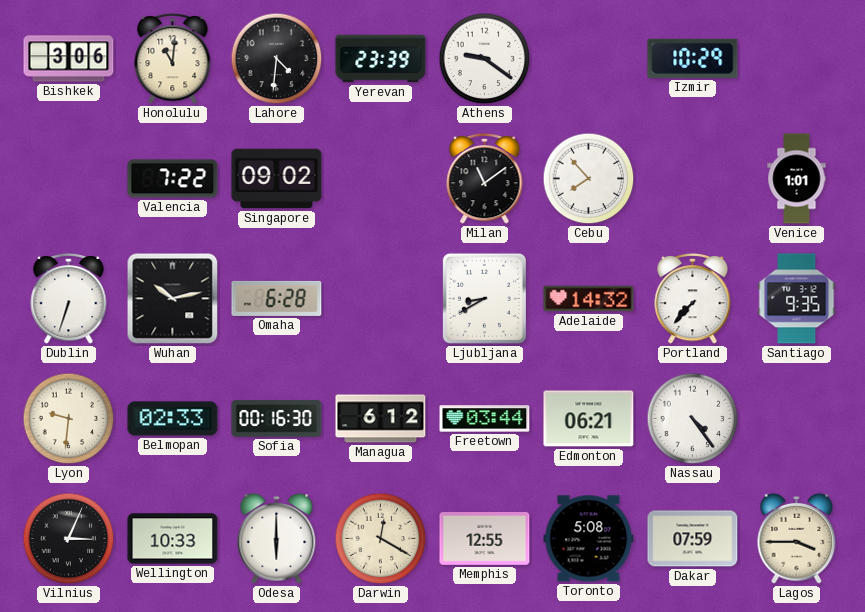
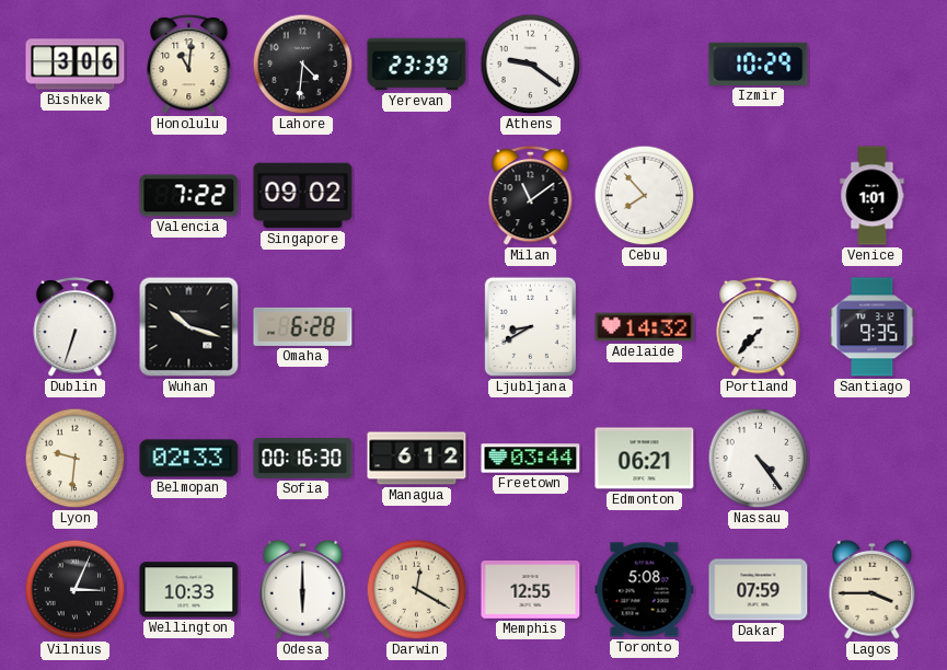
Wuhan: 10:13 -> 10:18 (189, 327)
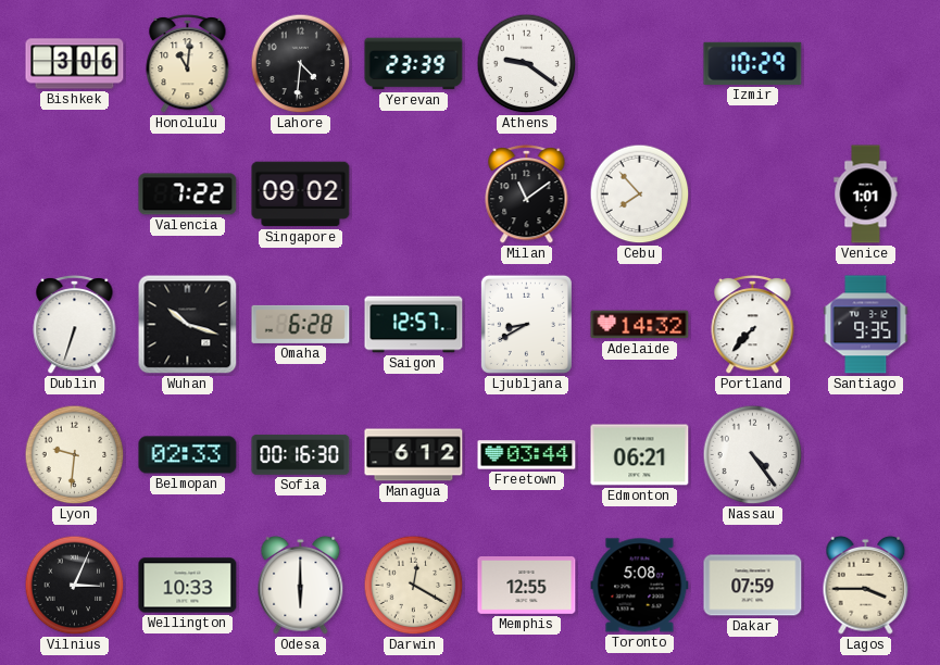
Saigon: none -> 12:57 (414, 325)
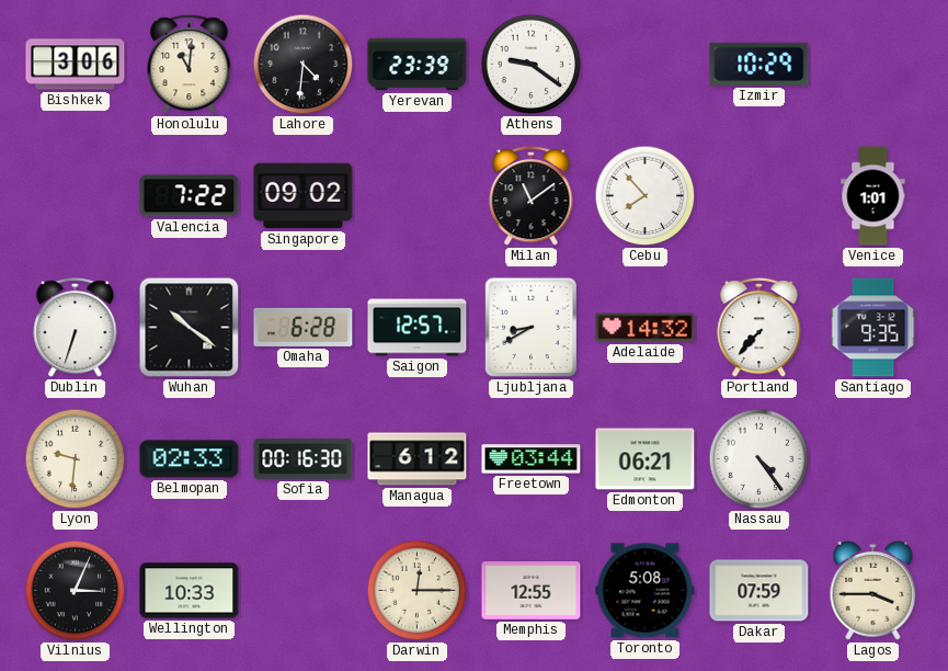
Wuhan: 10:18 -> 10:21 (190, 328)
Odesa: 6:00 -> none (301, 585)
Darwin: 12:20 -> 12:15 (418, 591)
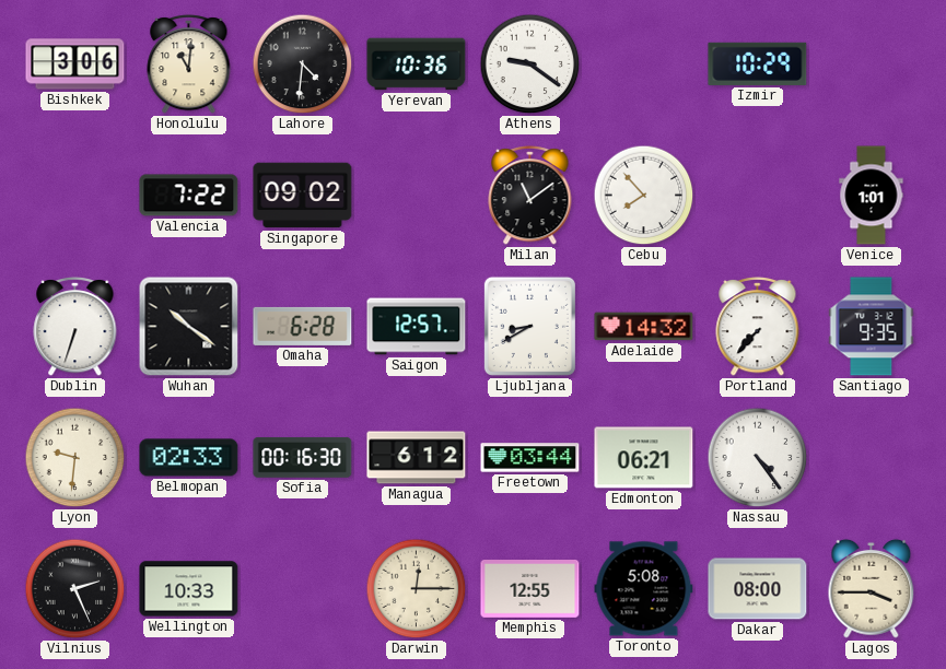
Yerevan: 23:39 -> 10:36 (417, 64)
Vilnius: 3:04 -> 2:26 (75, 589)
Dakar: 07:59 -> 08:00 (758, 589)
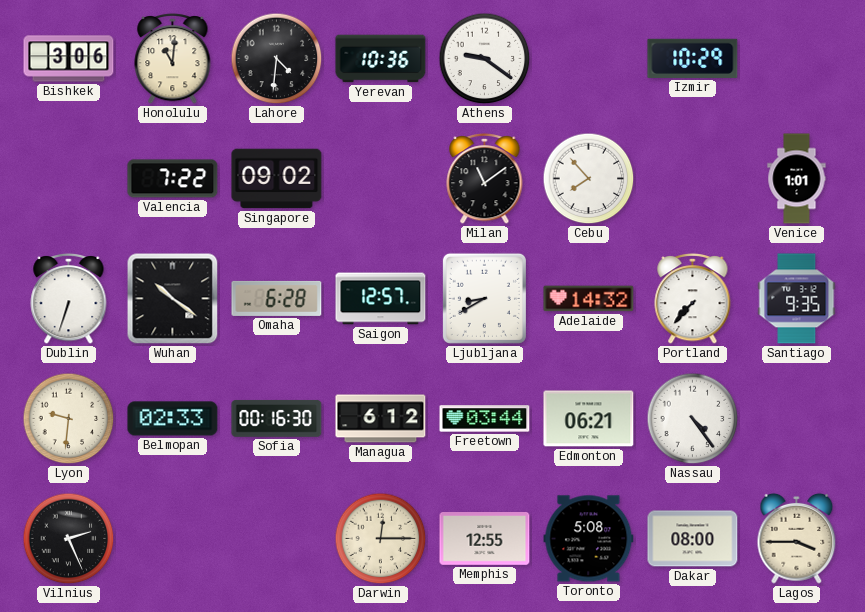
Wellington: 10:33 -> none (189, 589)
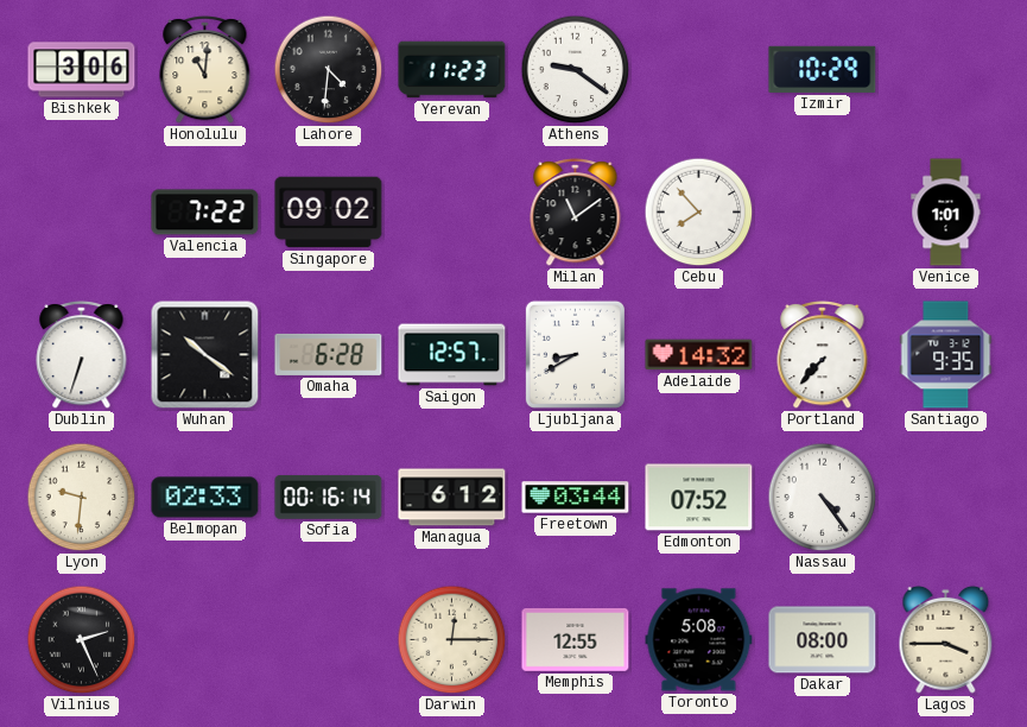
Yerevan: 10:36 -> 11:23 (452, 70)
Sofia: 00:16:30 -> 00:16:14 (329, 497)
Edmonton: 06:21 -> 07:52 (699, 498)
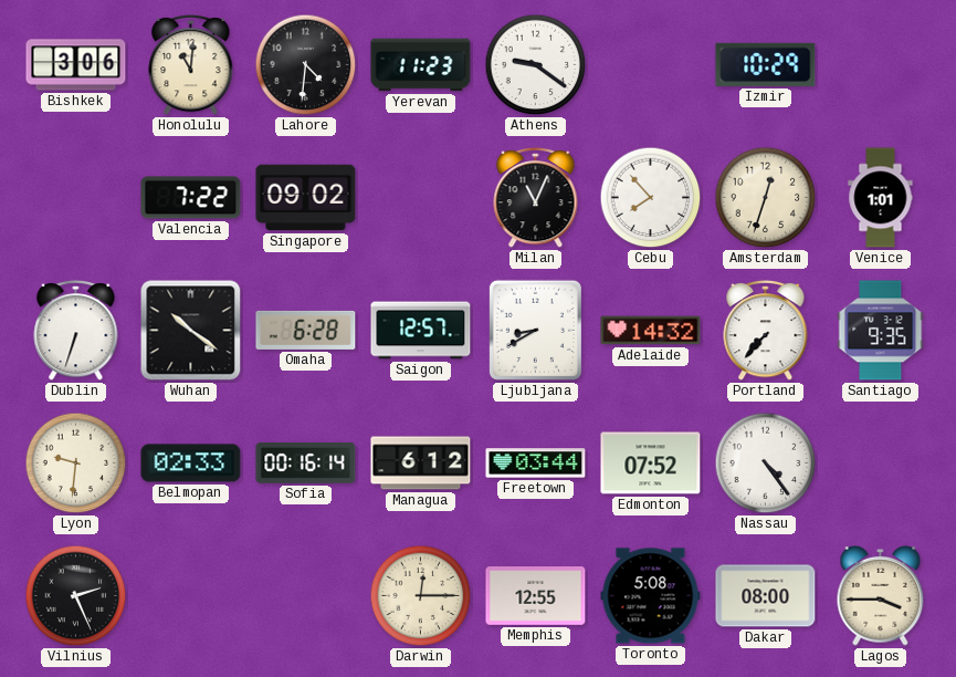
Milan: 11:09 -> 11:04 (536, 197)
Amsterdam: none -> 12:33 (766, 198)
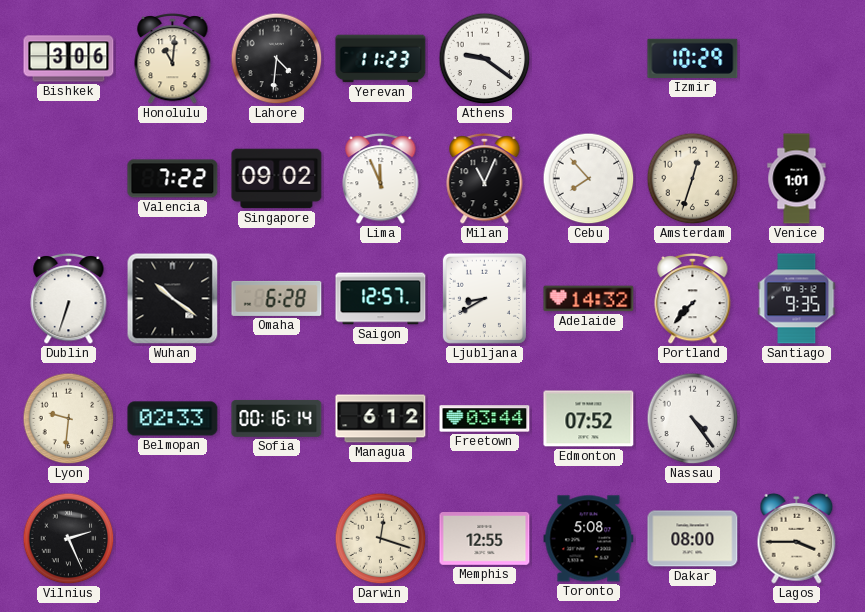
Lima: none -> 11:56 (381, 178)
Darwin: 12:15 -> 12:18 (381, 539)
